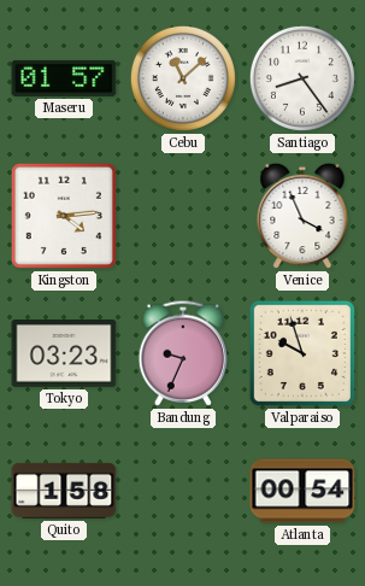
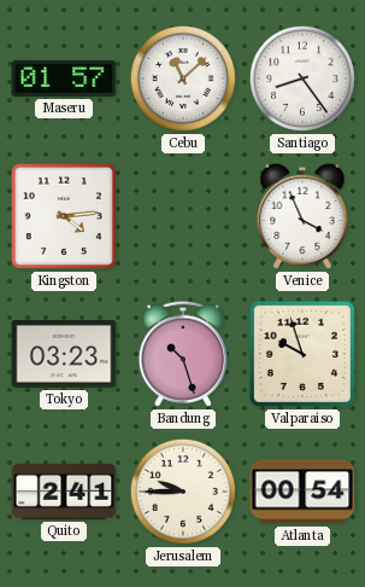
Bandung: 9:34 -> 10:27 (182, 354)
Quito: 1:58 -> 2:41 (64, 492)
Jerusalem: none -> 9:45 (183, 492)
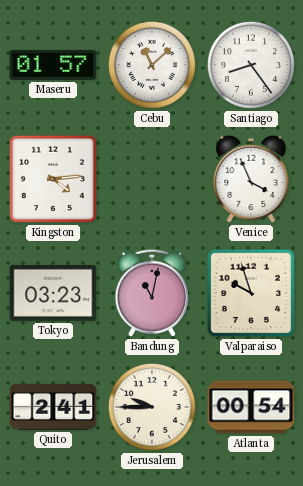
Bandung: 10:27 -> 11:02 (151, 293)
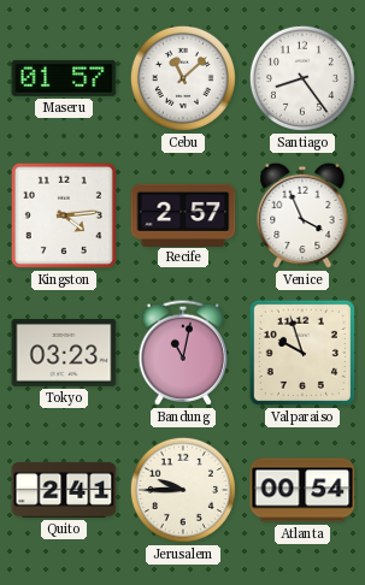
Recife: none -> 2:57 (183, 214)
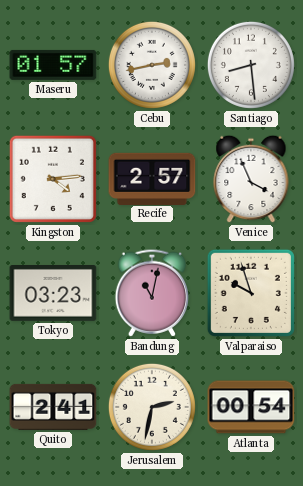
Cebu: 11:08 -> 2:43 (152, 65)
Santiago: 8:24 -> 8:29 (251, 65)
Jerusalem: 9:45 -> 2:32 (152, 407)
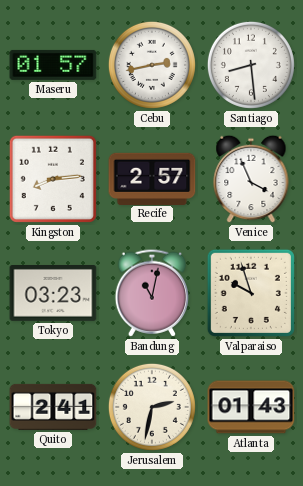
Kingston: 4:14 -> 8:14 (53, 179)
Atlanta: 00:54 -> 01:43 (251, 407)
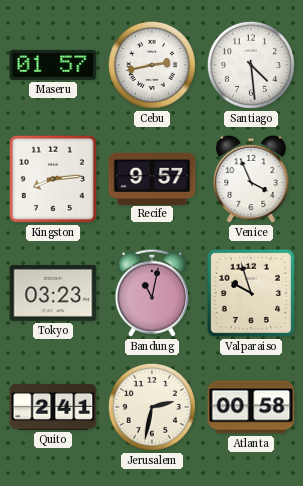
Santiago: 8:29 -> 4:29 (251, 65)
Recife: 2:57 -> 9:57 (152, 178)
Atlanta: 01:43 -> 00:58 (251, 407)
